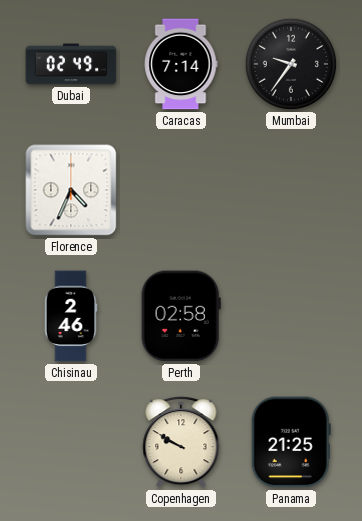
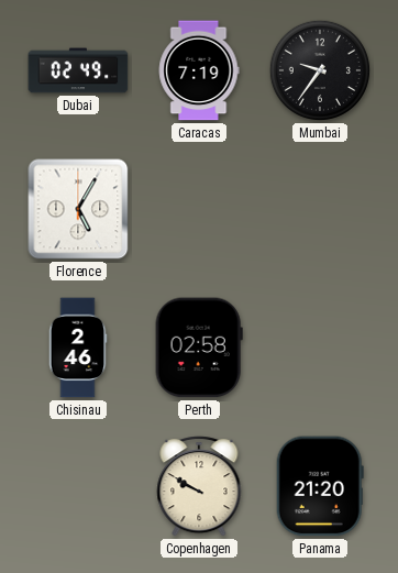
Caracas: 7:14 -> 7:19 (199, 70)
Florence: 4:34 -> 5:05 (78, 209)
Panama: 21:25 -> 21:20 (320, 486)
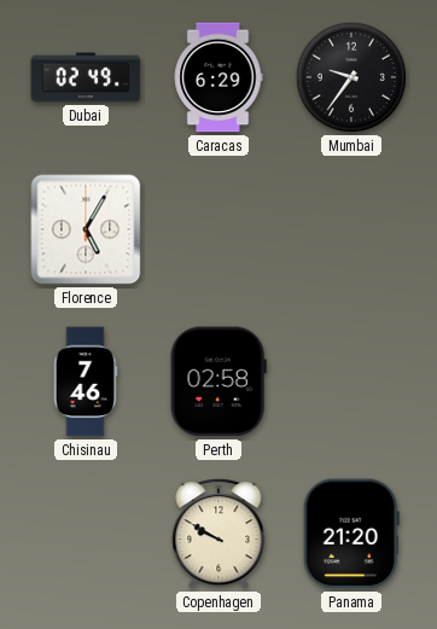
Caracas: 7:19 -> 6:29 (218, 77)
Chisinau: 2:46 -> 7:46 (86, 382)
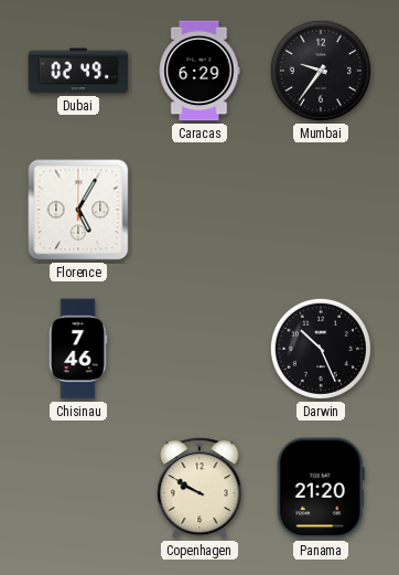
Perth: 02:58 -> none (218, 382)
Darwin: none -> 10:26 (321, 349)
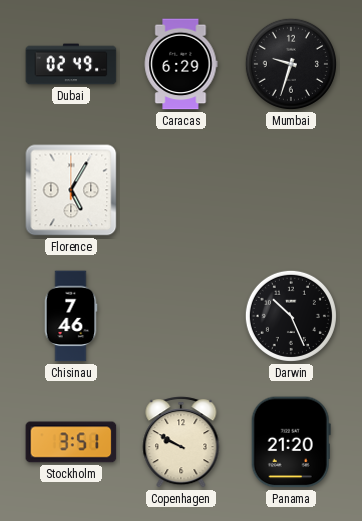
Mumbai: 9:36 -> 9:33 (291, 64)
Stockholm: none -> 3:51 (71, 442)
